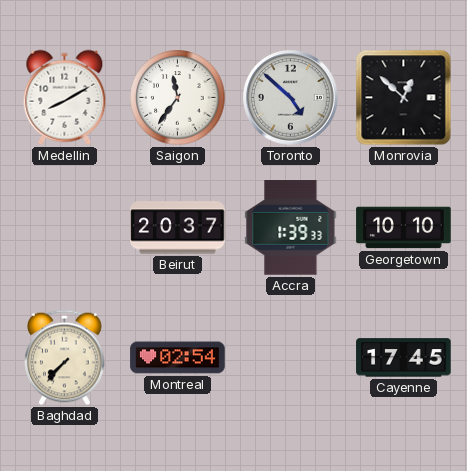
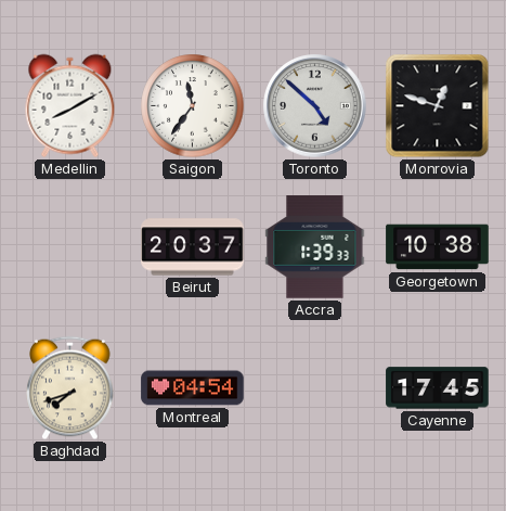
Monrovia: 12:52 -> 12:48 (438, 106)
Georgetown: 10:10 -> 10:38 (438, 247)
Baghdad: 7:37 -> 7:42 (70, 388)
Montreal: 02:54 -> 04:54 (193, 388)
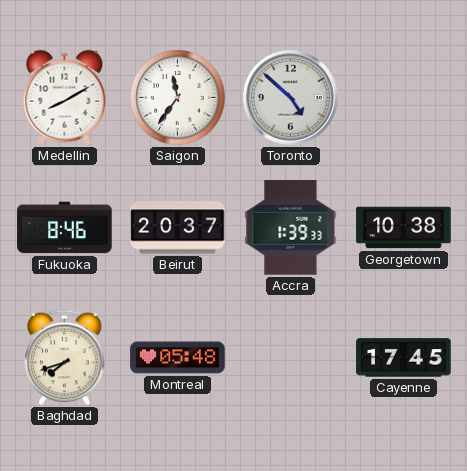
Monrovia: 12:48 -> none (438, 106)
Fukuoka: none -> 8:46 (65, 228)
Montreal: 04:54 -> 05:48 (178, 358)
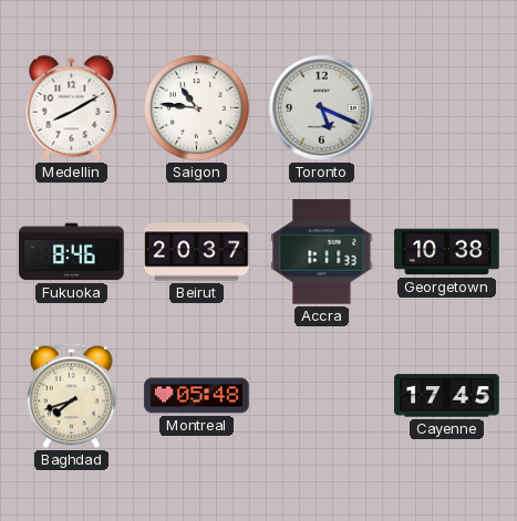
Saigon: 11:36 -> 10:46 (197, 108)
Toronto: 4:52 -> 5:19 (322, 108)
Accra: 1:39 -> 1:11 (322, 252)
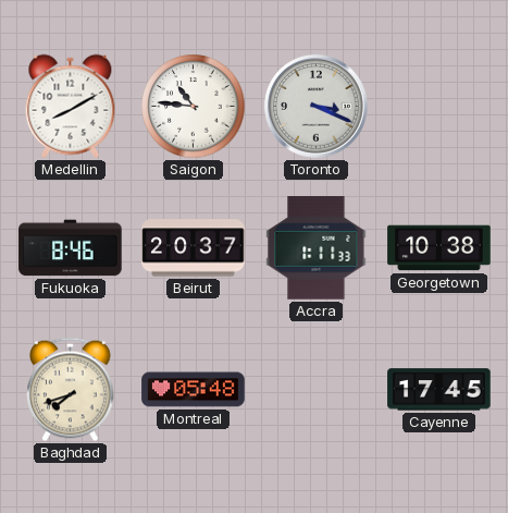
Toronto: 5:19 -> 3:19 (317, 107)
